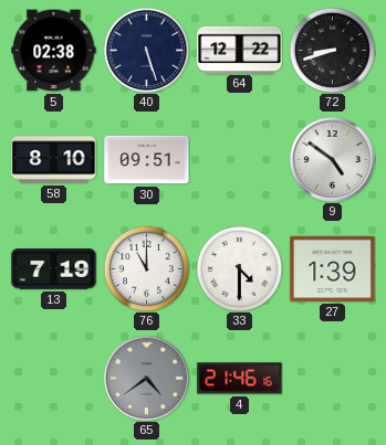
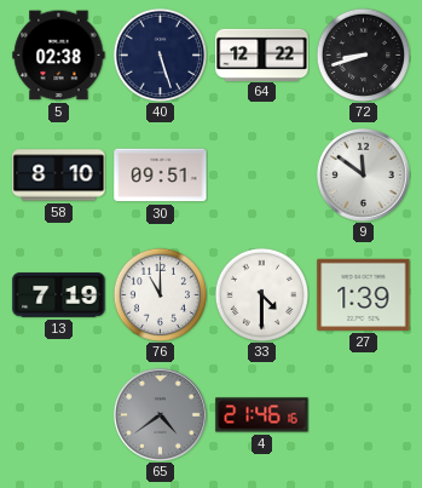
9: 4:51 -> 11:51 (363, 174)
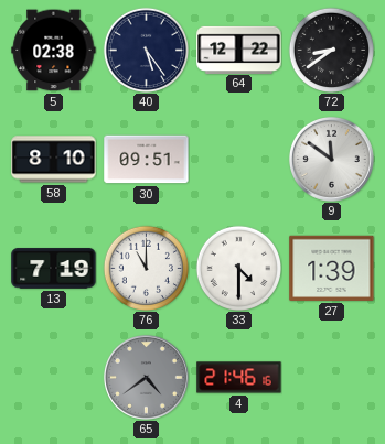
40: 5:27 -> 5:24 (146, 50)
72: 8:42 -> 8:39 (331, 50)
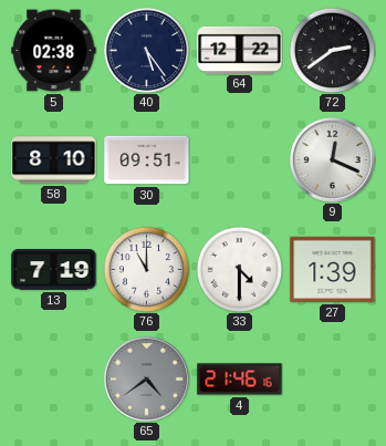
72: 8:39 -> 2:39 (332, 50)
9: 11:51 -> 12:19 (332, 159)
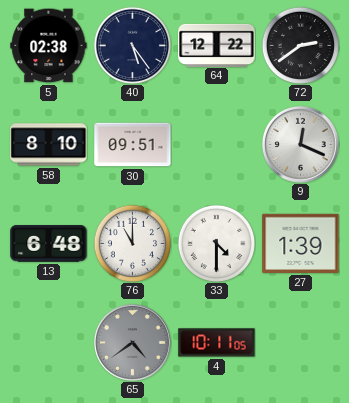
13: 7:19 -> 6:48 (49, 244)
4: 21:46 -> 10:11 (217, 343)
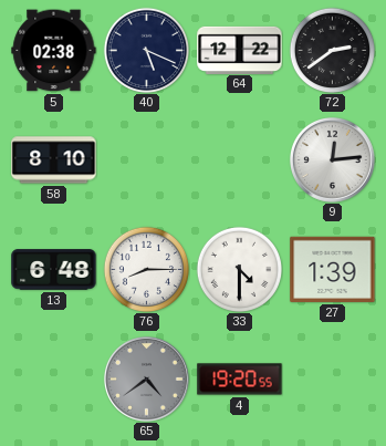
40: 5:24 -> 5:19 (146, 50)
30: 09:51 -> none (133, 145)
9: 12:19 -> 12:14 (332, 159)
76: 11:00 -> 8:15 (146, 269)
4: 10:11 -> 19:20 (240, 380)
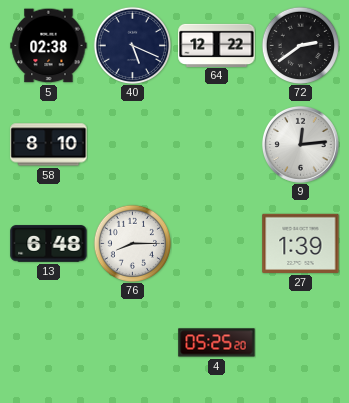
33: 4:30 -> none (239, 269)
65: 4:39 -> none (146, 378)
4: 19:20 -> 05:25 (217, 343)
